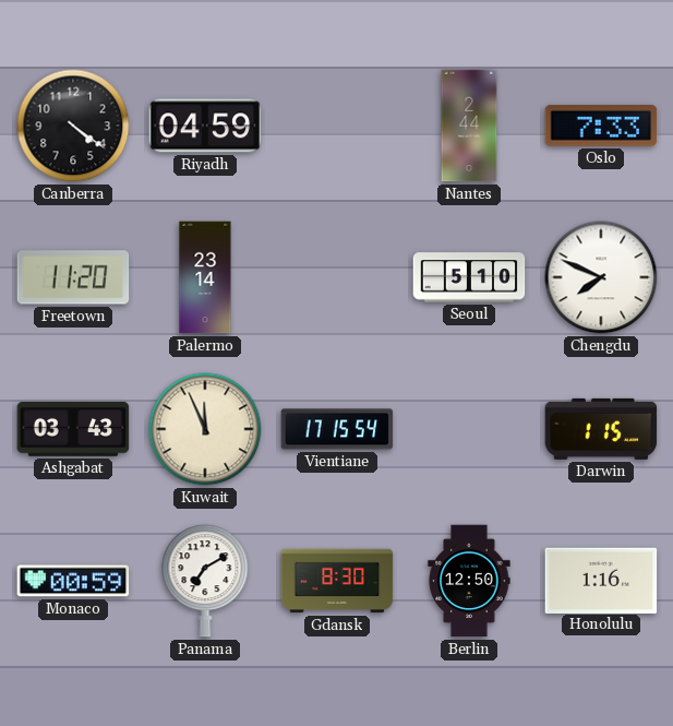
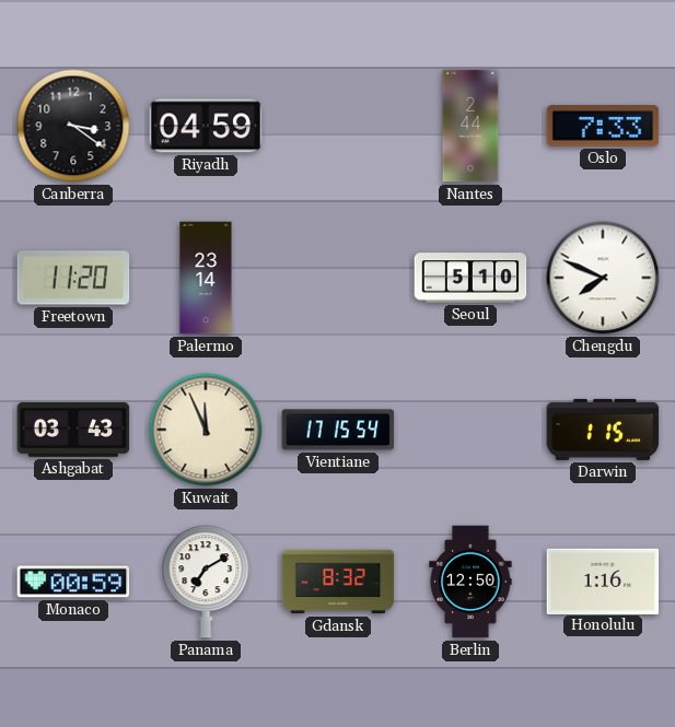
Canberra: 4:21 -> 3:21 (73, 126)
Gdansk: 8:30 -> 8:32 (338, 582)
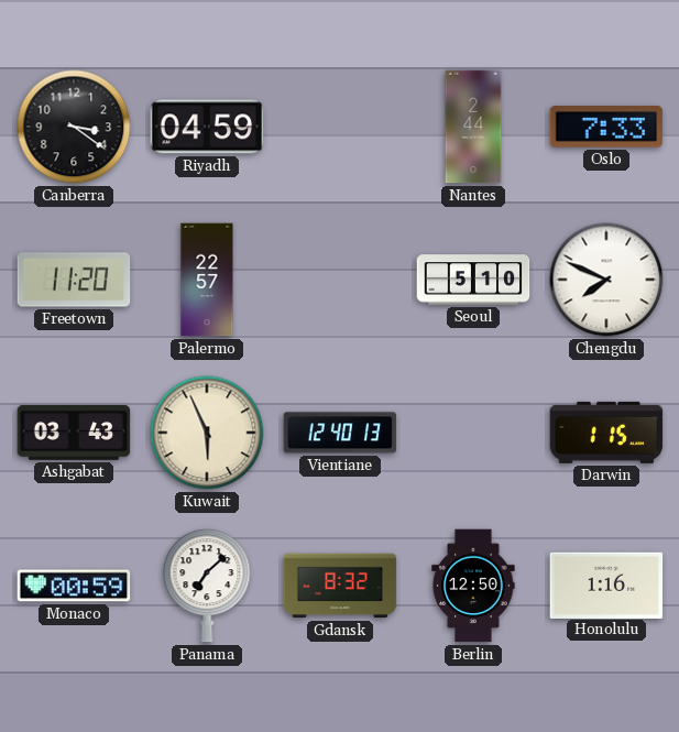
Palermo: 23:14 -> 22:57 (207, 280)
Kuwait: 11:56 -> 5:56 (207, 433)
Vientiane: 17:15 -> 12:40 (340, 433)
Panama: 7:10 -> 7:08 (207, 586)
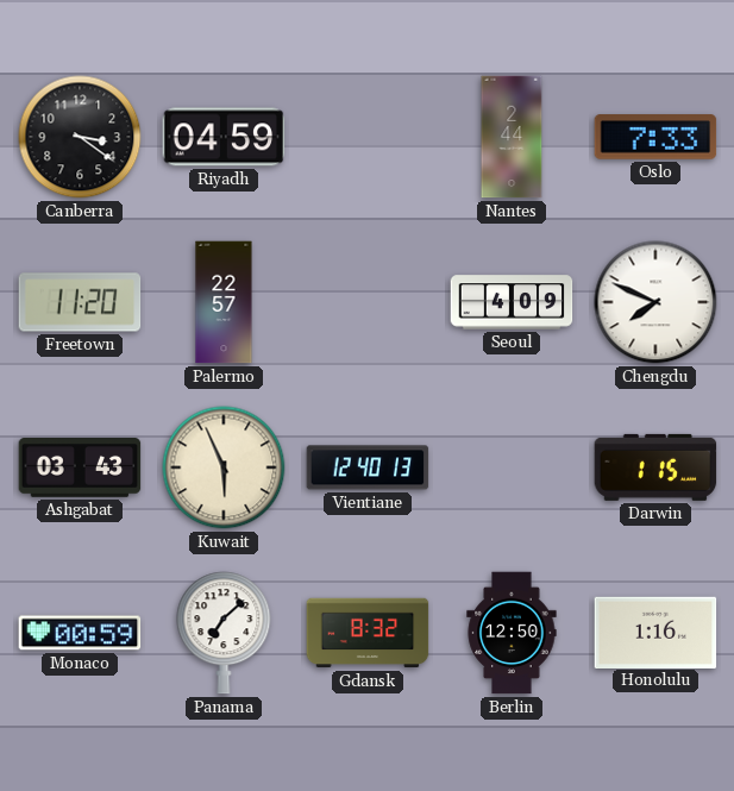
Seoul: 5:10 -> 4:09 (512, 302)
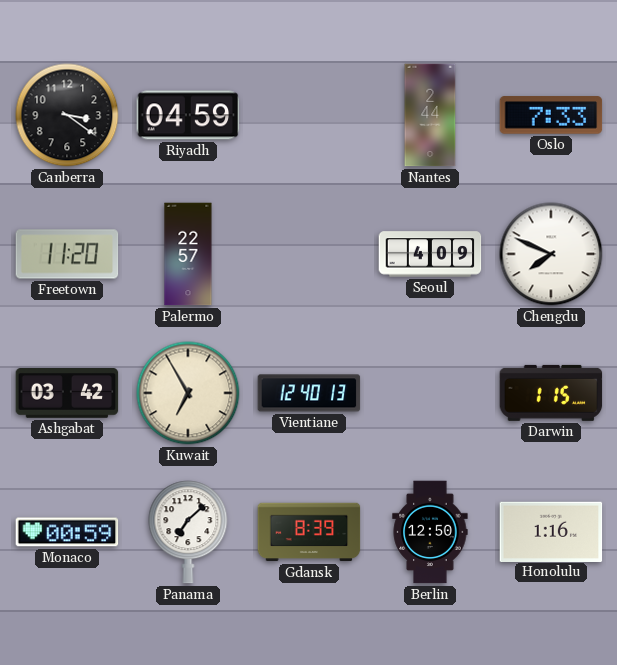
Ashgabat: 03:43 -> 03:42 (67, 394)
Kuwait: 5:56 -> 6:55 (188, 393)
Gdansk: 8:32 -> 8:39 (309, 532)
